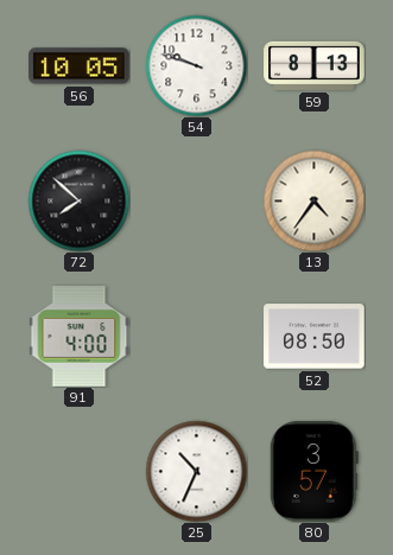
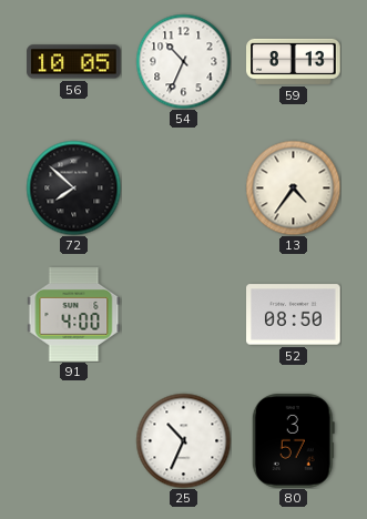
54: 9:48 -> 10:34 (183, 61)
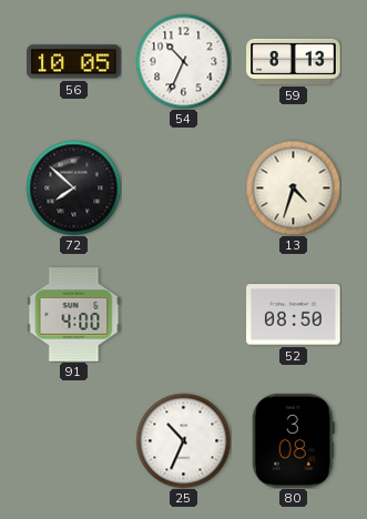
13: 4:36 -> 4:33 (293, 187)
80: 3:57 -> 3:08 (293, 441)
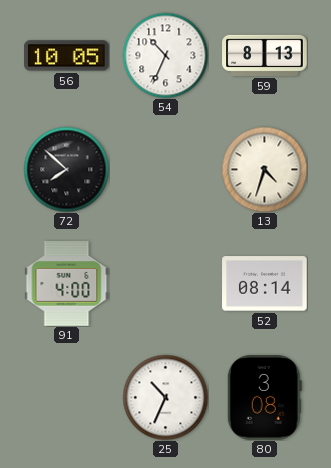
52: 08:50 -> 08:14 (265, 284)
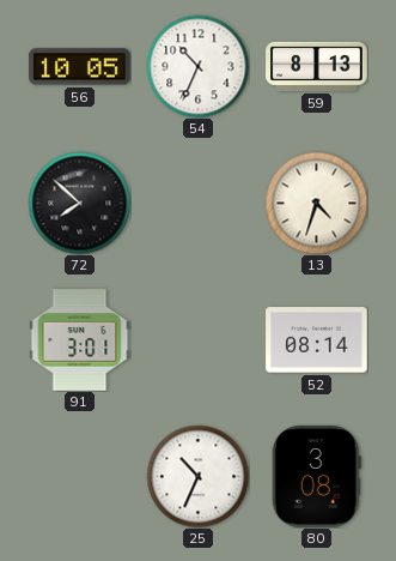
91: 4:00 -> 3:01 (80, 340)
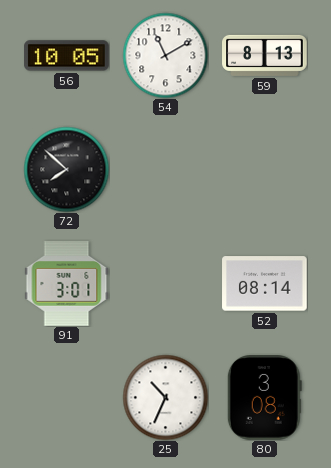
54: 10:34 -> 11:10 (165, 55)
13: 4:33 -> none (316, 203)
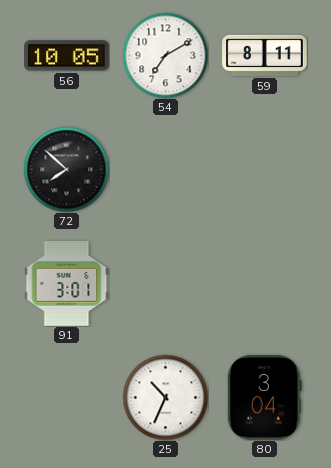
54: 11:10 -> 7:10 (165, 55)
59: 8:13 -> 8:11 (265, 55)
52: 08:14 -> none (265, 284)
80: 3:08 -> 3:04 (264, 398)
